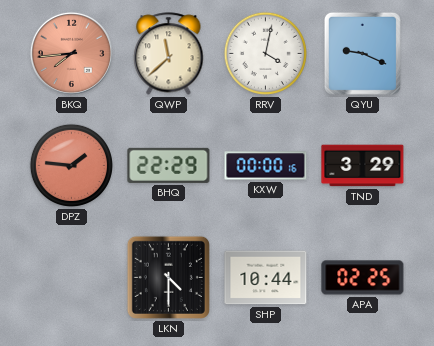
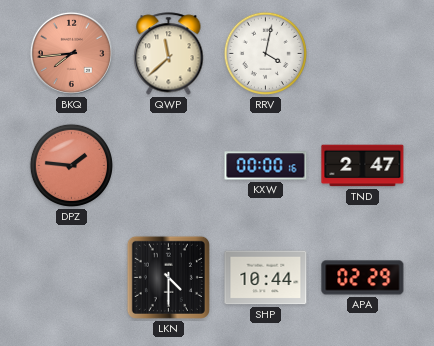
QYU: 9:19 -> none (362, 53)
BHQ: 22:29 -> none (169, 165)
TND: 3:29 -> 2:47 (363, 166)
APA: 02:25 -> 02:29 (363, 278)
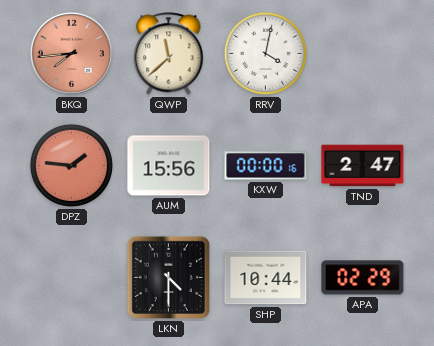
AUM: none -> 15:56 (169, 166)
